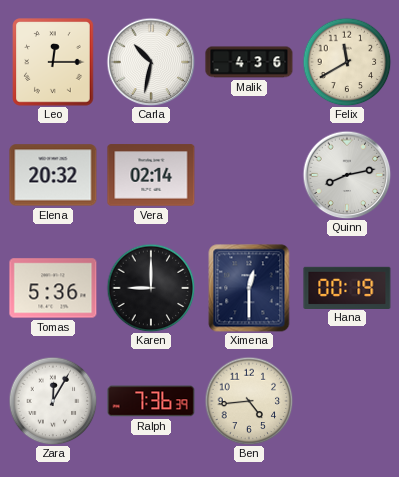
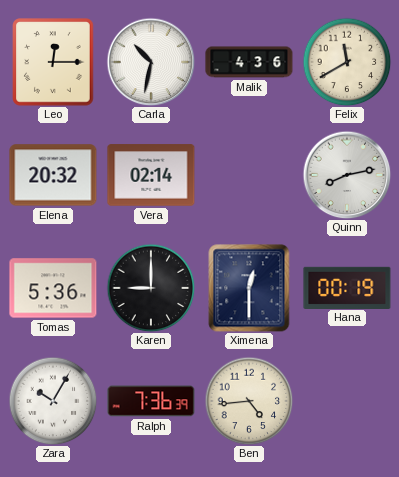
Zara: 12:05 -> 10:05 (53, 401)
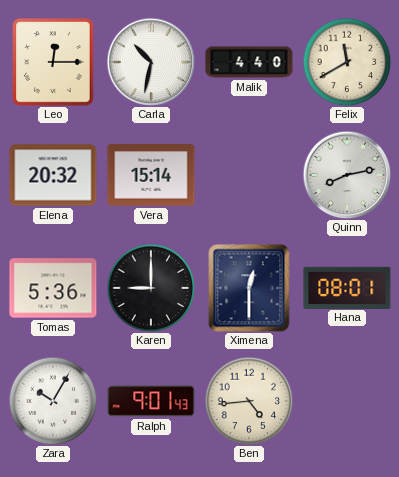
Malik: 4:36 -> 4:40 (249, 62)
Vera: 02:14 -> 15:14 (151, 175)
Hana: 00:19 -> 08:01 (347, 287)
Ralph: 7:36 -> 9:01 (151, 401)
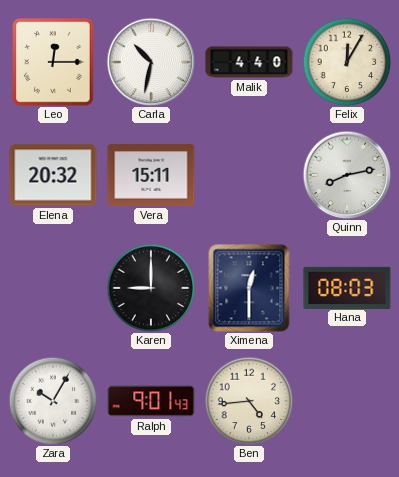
Felix: 11:40 -> 12:05 (347, 62)
Vera: 15:14 -> 15:11 (151, 175)
Tomas: 5:36 -> none (53, 288)
Hana: 08:01 -> 08:03 (347, 287)
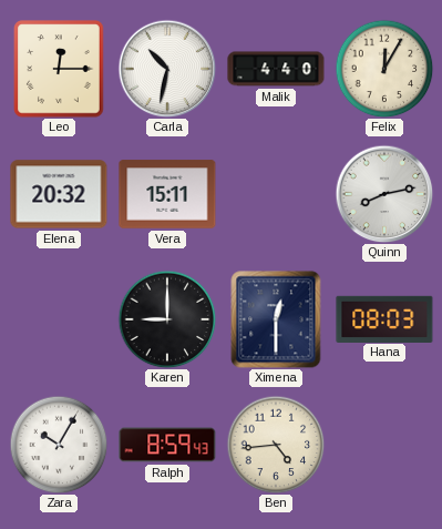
Ralph: 9:01 -> 8:59 (167, 445)
